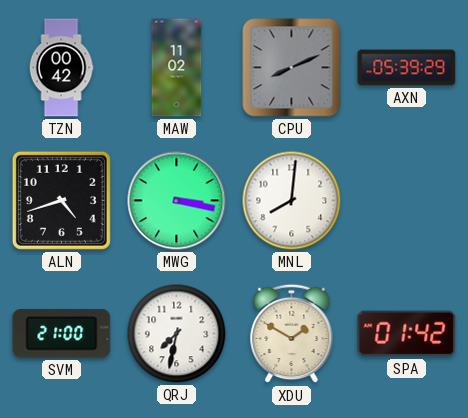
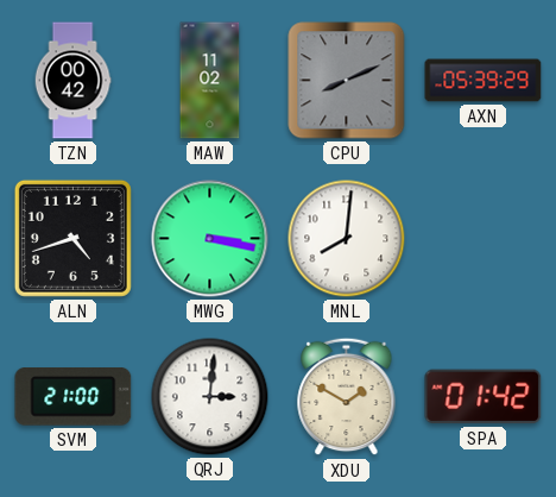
QRJ: 7:32 -> 3:01 (210, 397)
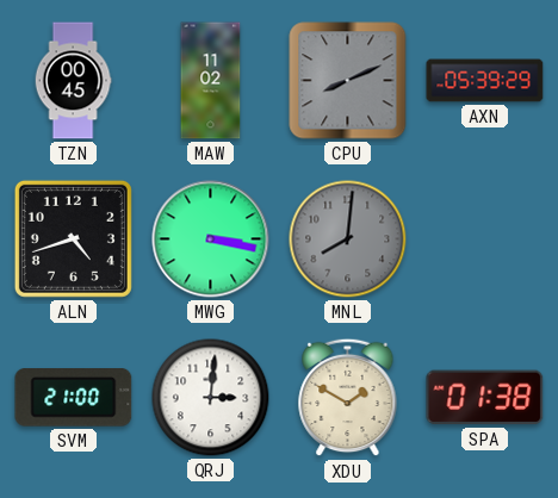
TZN: 00:42 -> 00:45 (73, 81)
MNL dial: white -> grey (348, 239)
SPA: 01:42 -> 01:38 (485, 398)
